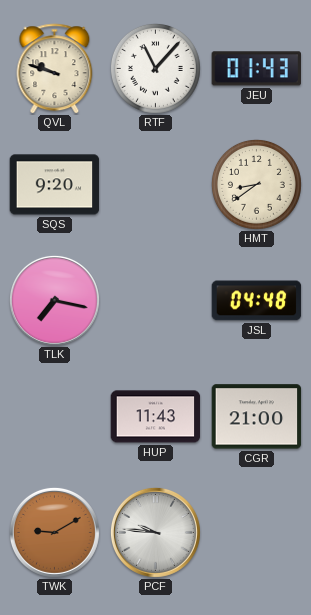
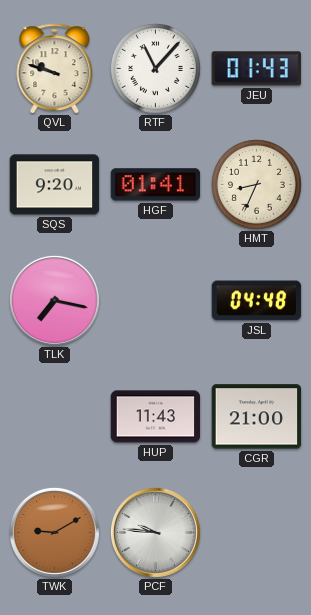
HGF: none -> 01:41 (156, 185)
HMT: 8:39 -> 8:34 (256, 184)
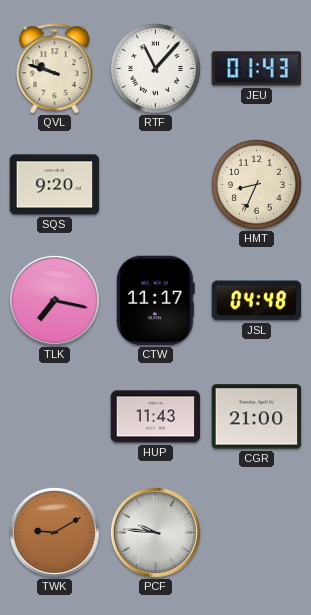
HGF: 01:41 -> none (156, 185)
CTW: none -> 11:17 (156, 301)
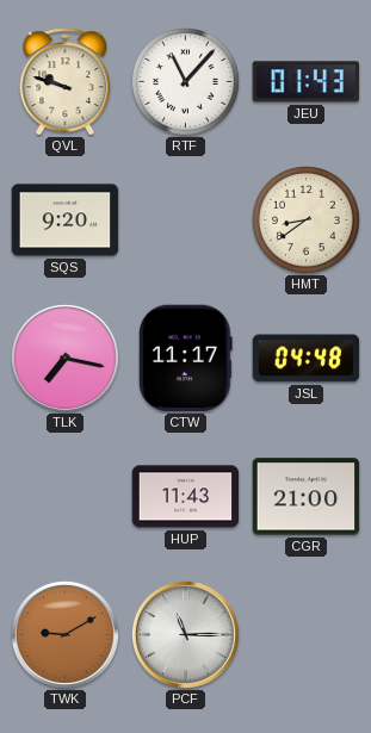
HMT: 8:34 -> 8:39 (305, 219)
PCF: 9:46 -> 11:15 (185, 634)
